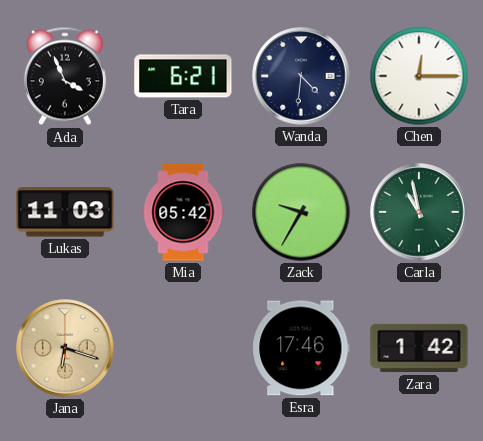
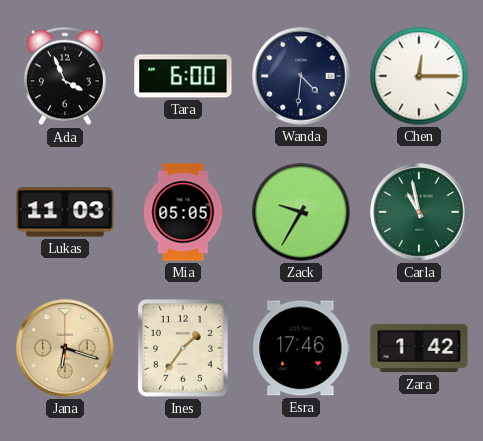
Tara: 6:21 -> 6:00 (183, 76)
Mia: 05:42 -> 05:05 (183, 212)
Ines: none -> 1:36 (183, 349)
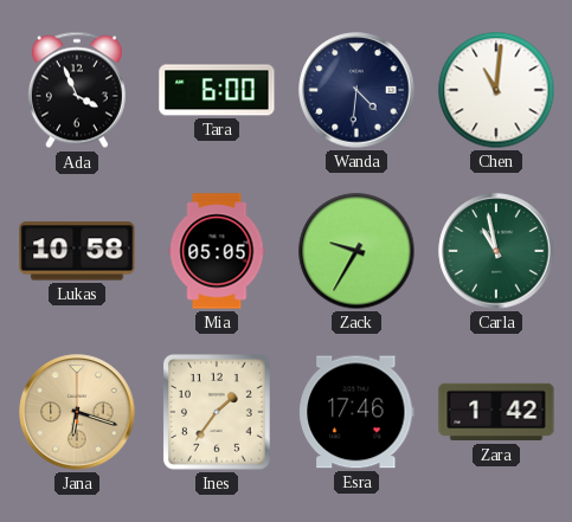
Chen: 12:15 -> 11:01 (496, 90)
Lukas: 11:03 -> 10:58 (77, 251)
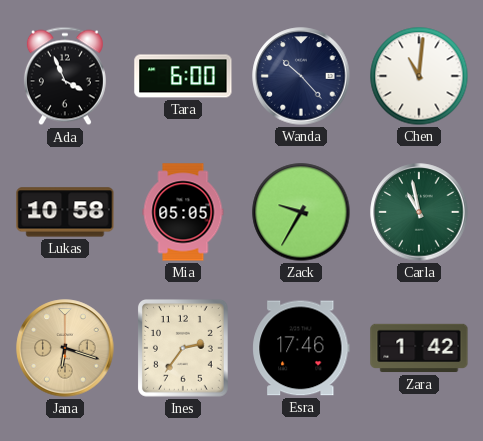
Wanda: 4:31 -> 10:23 (301, 76)
Ines: 1:36 -> 2:36 (183, 349)
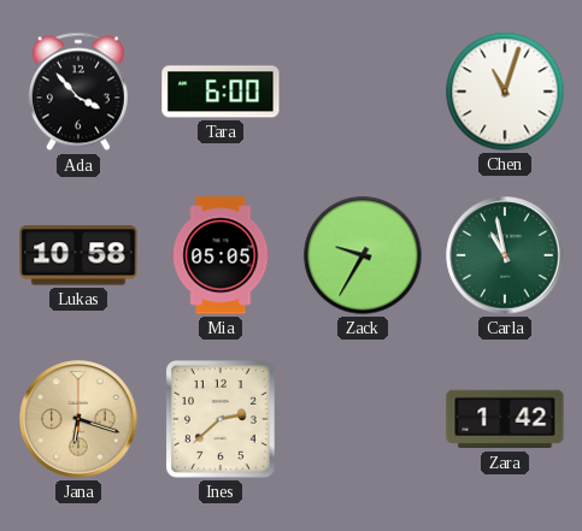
Ada: 3:56 -> 3:53 (78, 92)
Wanda: 10:23 -> none (301, 76)
Chen: 11:01 -> 11:03 (505, 92)
Ines: 2:36 -> 2:38 (221, 420)
Esra: 17:46 -> none (301, 348)
